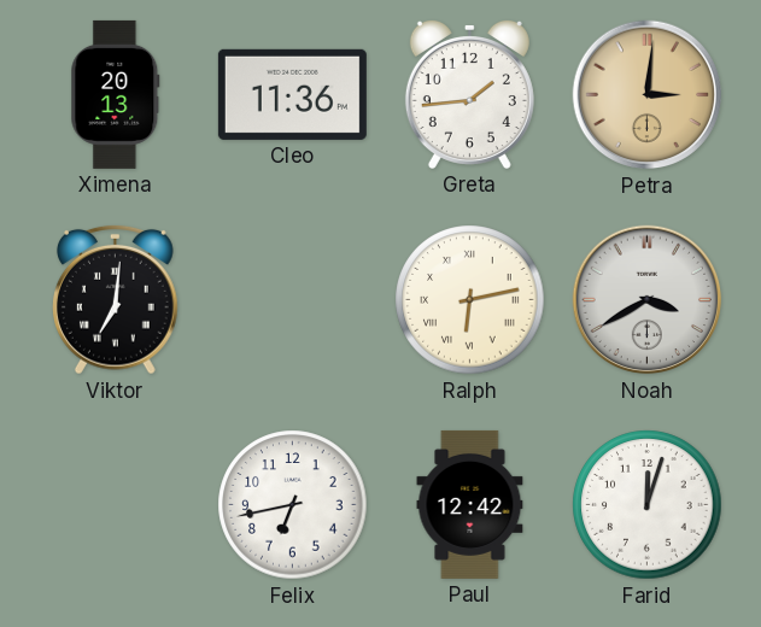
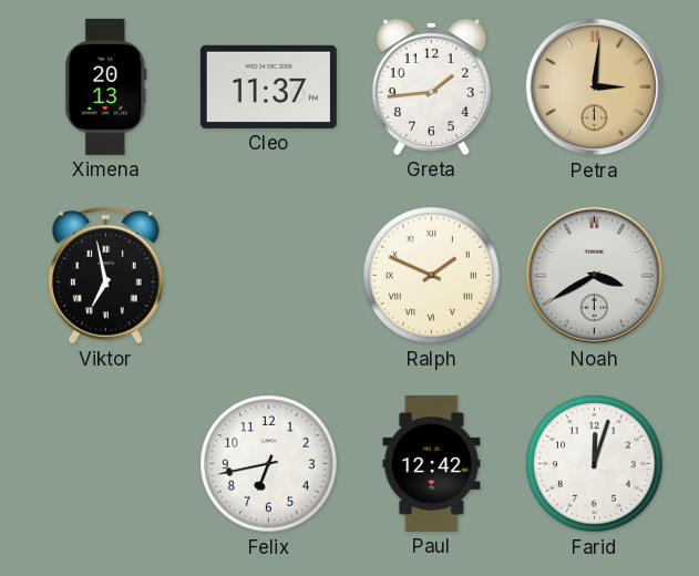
Cleo: 11:36 -> 11:37 (268, 86)
Viktor: 7:01 -> 6:58 (106, 275)
Ralph: 6:13 -> 1:49 (432, 276)
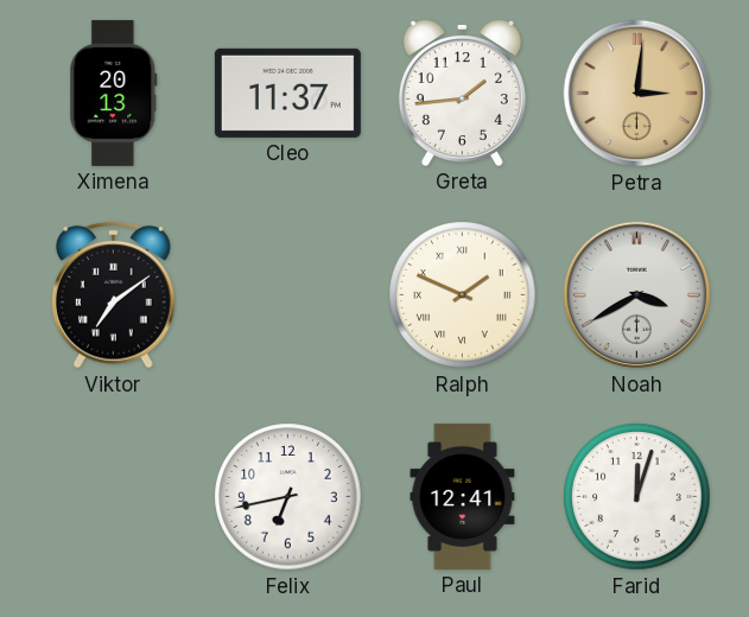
Viktor: 6:58 -> 7:09 (114, 294)
Paul: 12:42 -> 12:41 (463, 496)
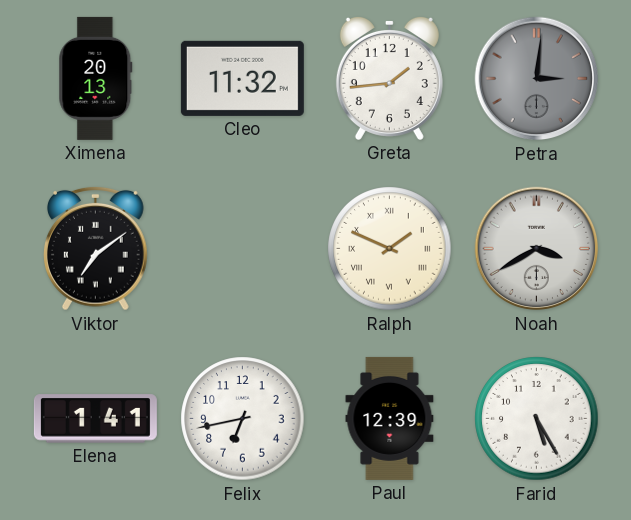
Cleo: 11:37 -> 11:32 (242, 78)
Petra dial: champagne -> grey (537, 79)
Elena: none -> 1:41 (95, 419)
Paul: 12:41 -> 12:39 (390, 418)
Farid: 12:03 -> 5:25 (537, 419)
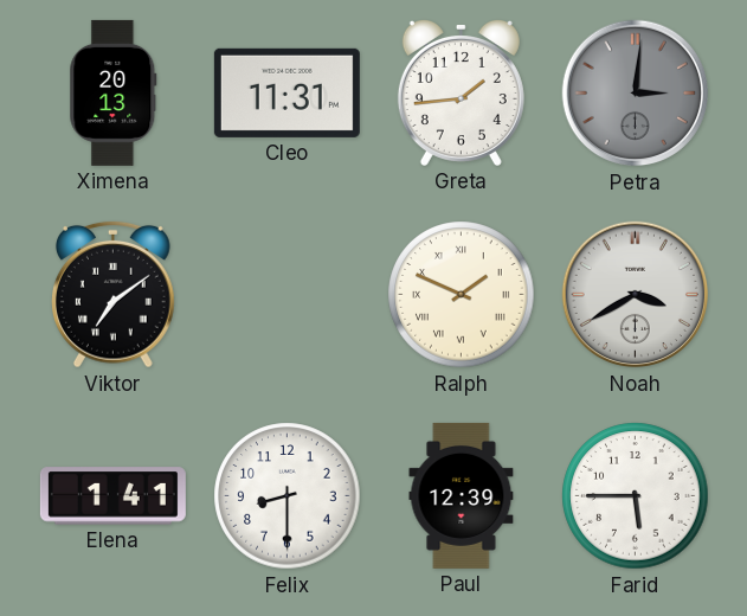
Cleo: 11:32 -> 11:31 (286, 92)
Felix: 6:43 -> 8:30 (288, 496)
Farid: 5:25 -> 5:45 (636, 496)
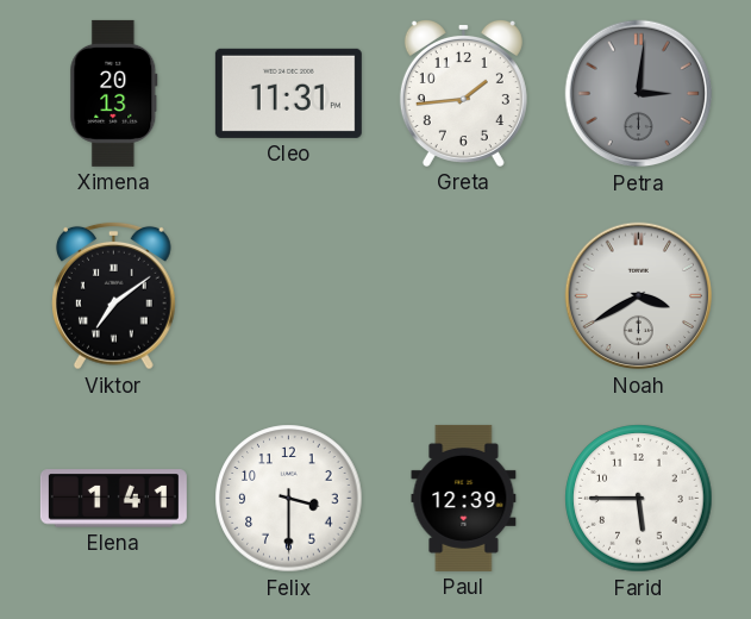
Ralph: 1:49 -> none (462, 295)
Felix: 8:30 -> 3:30 (289, 499)
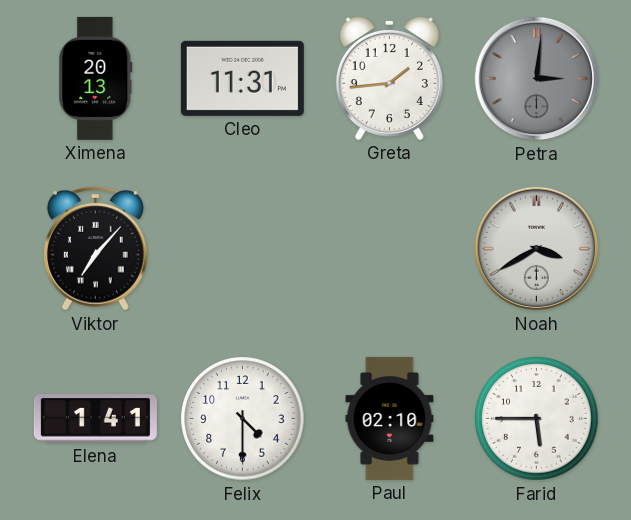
Viktor: 7:09 -> 7:07 (96, 248)
Felix: 3:30 -> 4:30 (243, 419)
Paul: 12:39 -> 02:10 (390, 418)
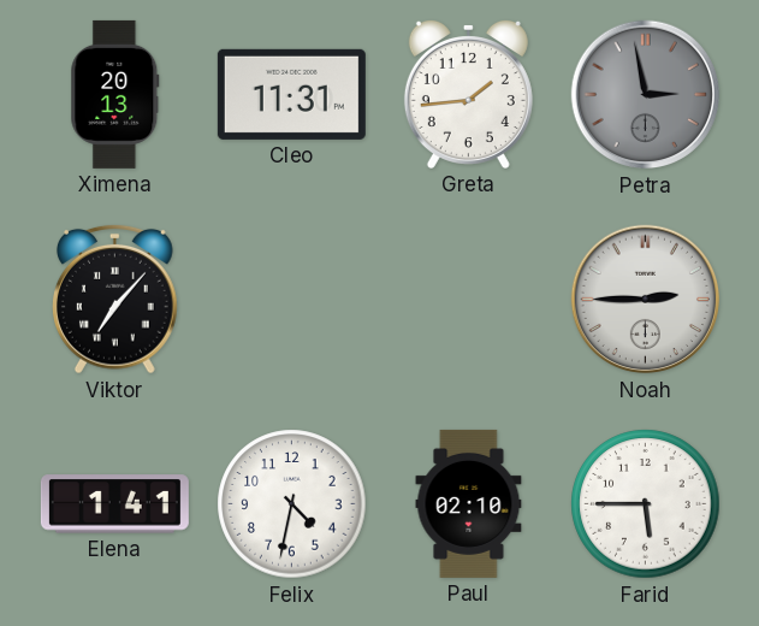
Petra: 3:01 -> 2:58 (646, 95)
Noah: 3:40 -> 2:45 (646, 300)
Felix: 4:30 -> 4:32 (292, 504)
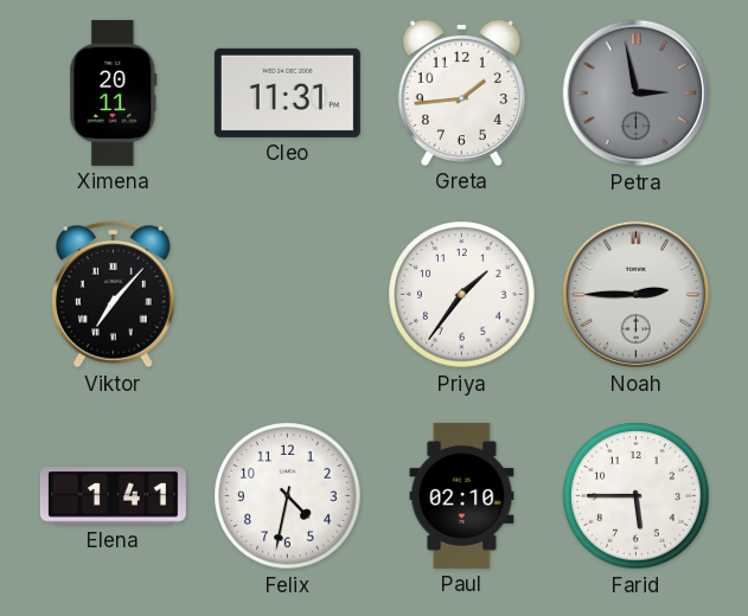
Ximena: 20:13 -> 20:11 (114, 92)
Priya: none -> 1:36 (462, 295)
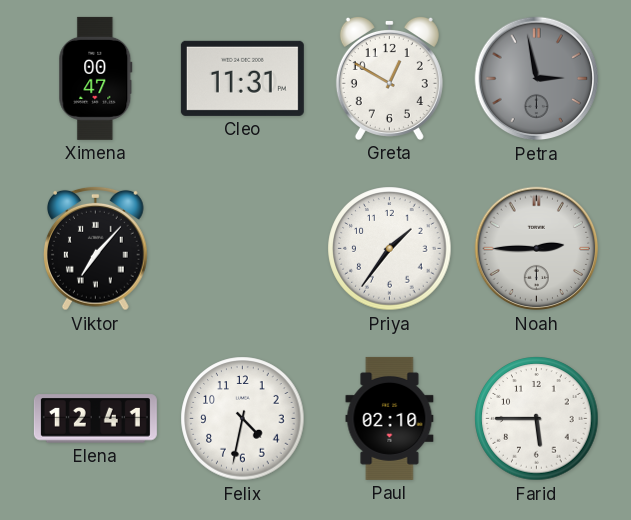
Ximena: 20:11 -> 00:47 (96, 78)
Greta: 1:44 -> 12:50 (389, 78)
Elena: 1:41 -> 12:41 (95, 419)
